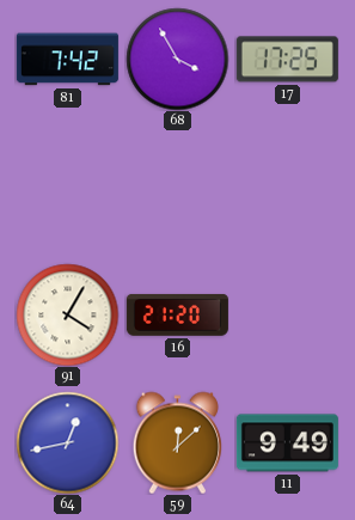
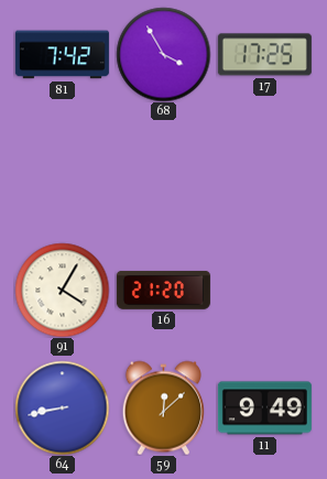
64: 12:43 -> 8:43 (62, 407)
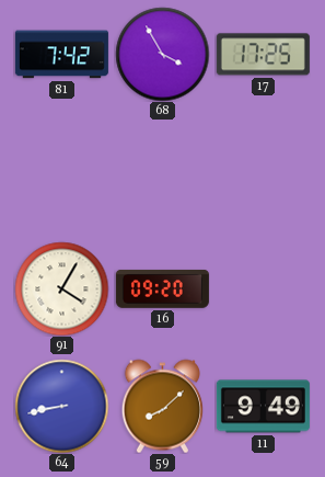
16: 21:20 -> 09:20 (162, 289)
59: 12:08 -> 8:08 (162, 406)
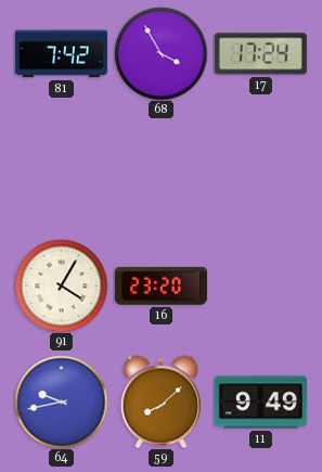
17: 17:25 -> 17:24 (260, 54)
16: 09:20 -> 23:20 (160, 286)
64: 8:43 -> 9:43 (61, 401)
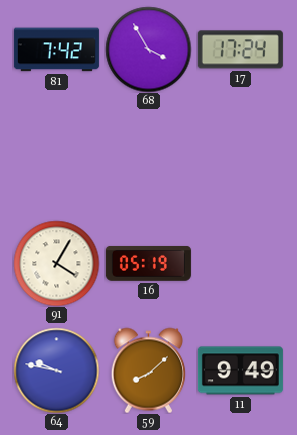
16: 23:20 -> 05:19 (148, 264)
64: 9:43 -> 9:47 (56, 370)
